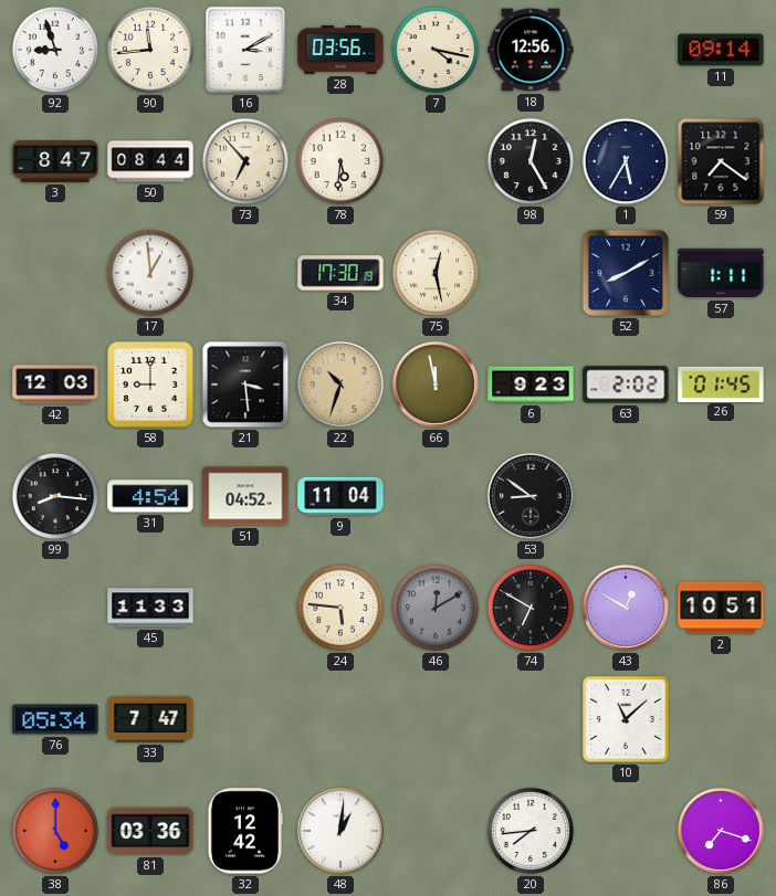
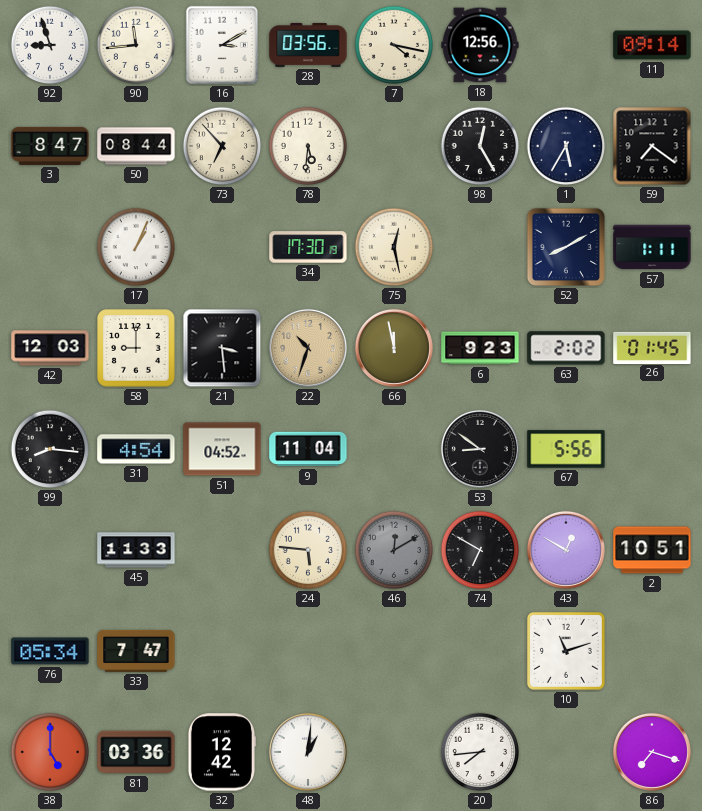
17: 12:59 -> 1:04 (136, 247)
67: none -> 5:56 (566, 449)
10: 11:08 -> 11:12 (566, 651)
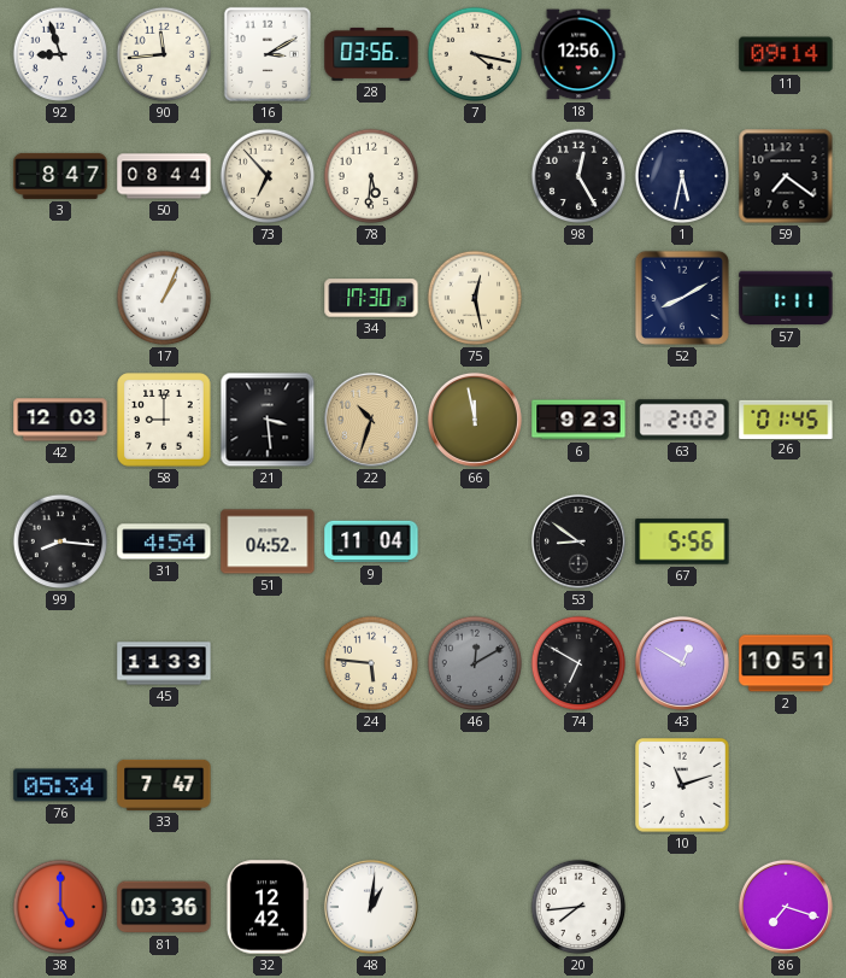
1: 5:35 -> 5:32 (682, 176)
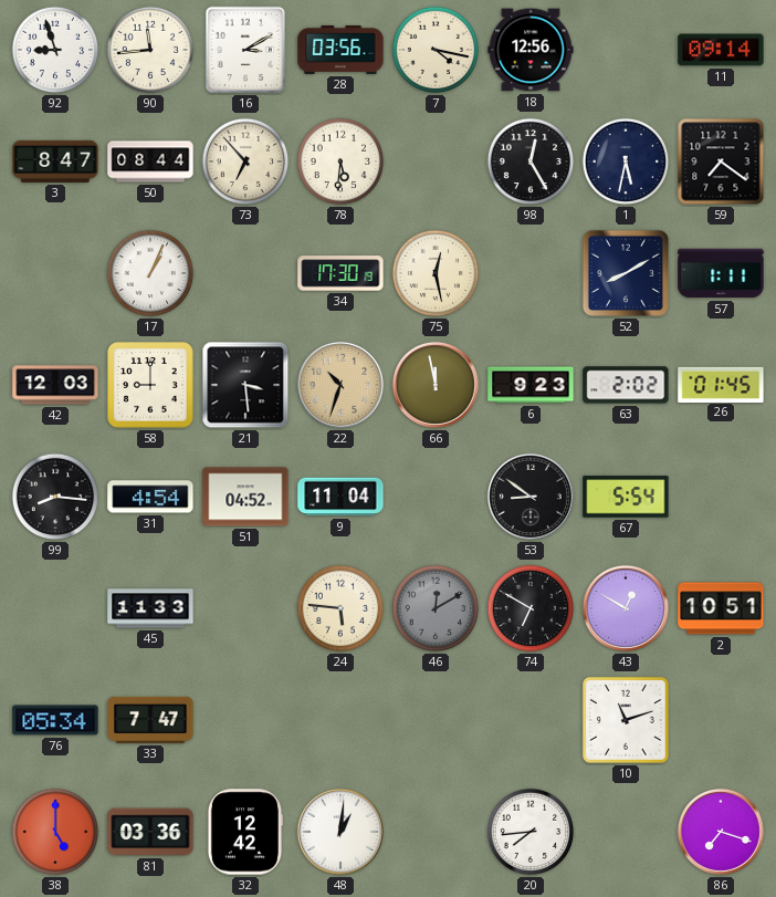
67: 5:56 -> 5:54 (626, 497)
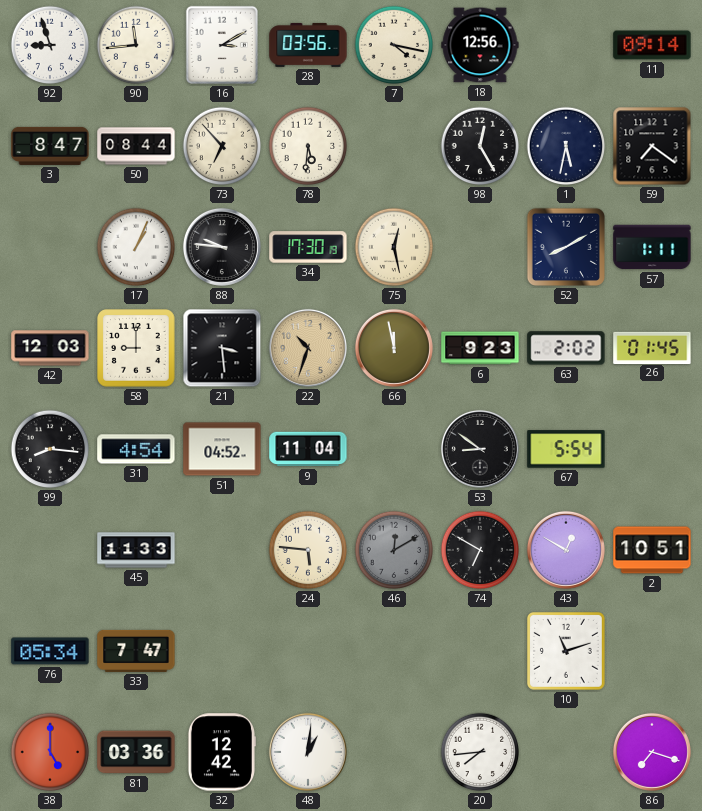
88: none -> 9:46 (222, 247)
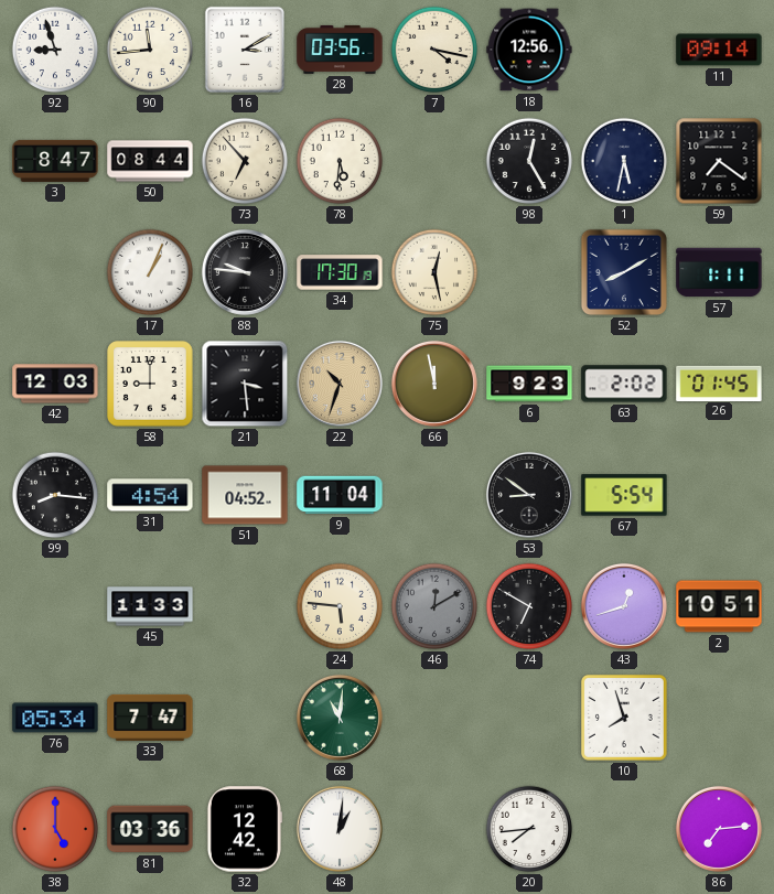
43: 12:50 -> 12:42 (624, 606)
68: none -> 11:01 (340, 718)
10: 11:12 -> 7:57 (624, 718)
86: 7:18 -> 7:14 (719, 829)
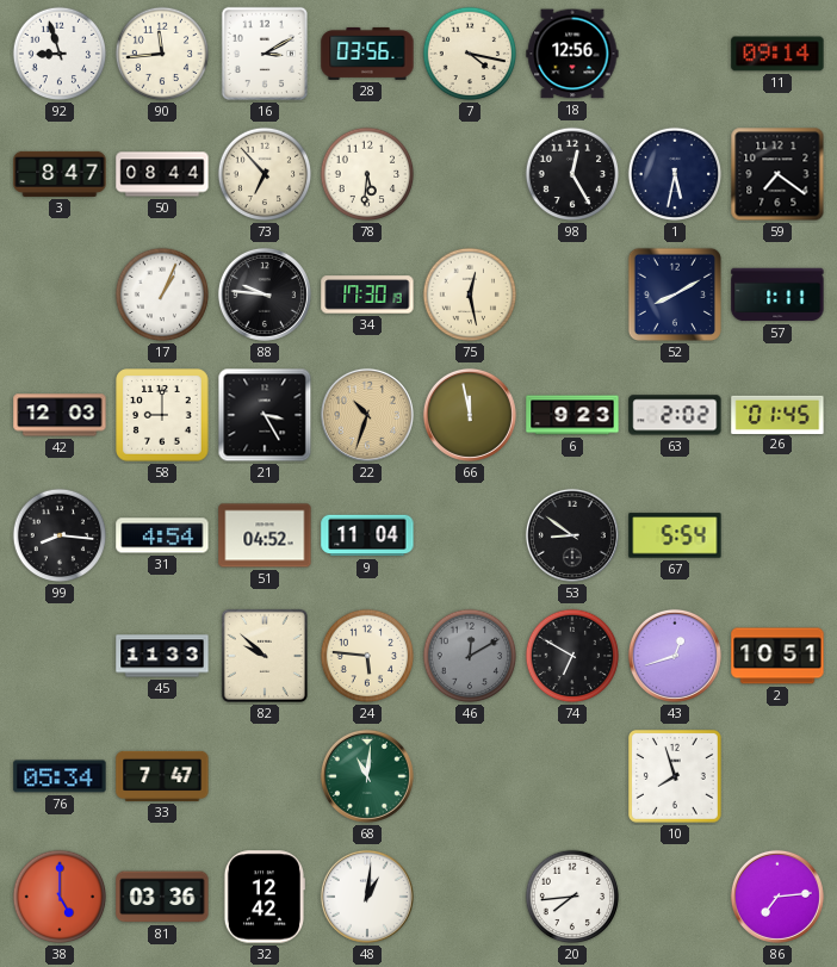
21: 3:29 -> 3:25 (265, 415)
82: none -> 9:52 (265, 656)
